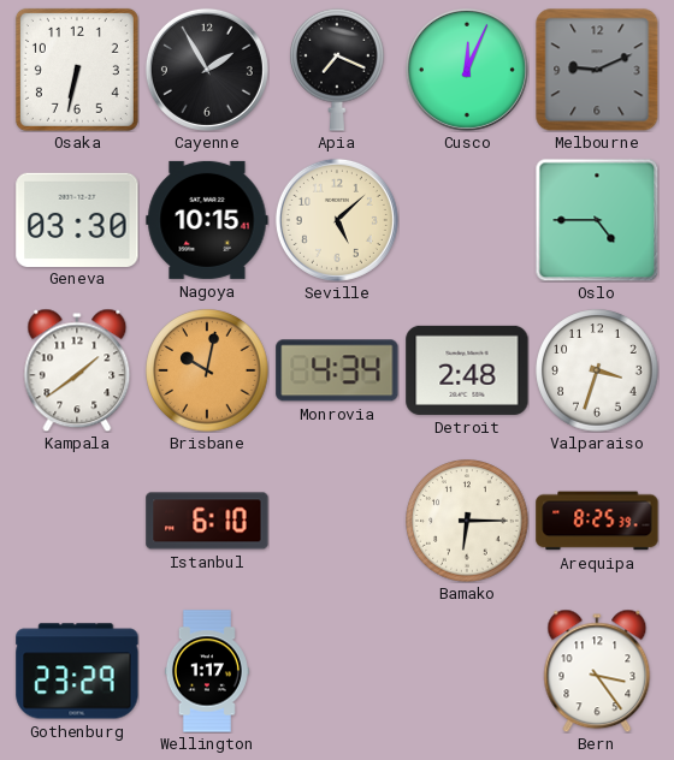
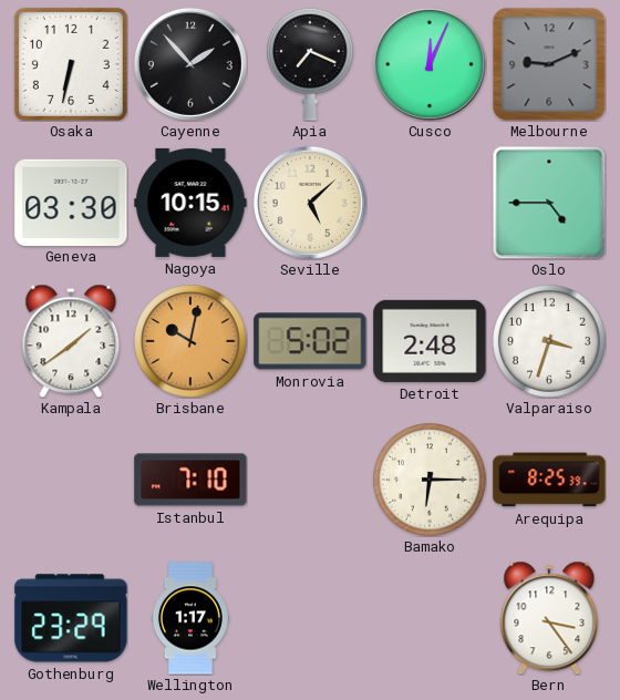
Cayenne: 1:55 -> 1:53 (190, 64)
Monrovia: 4:34 -> 5:02 (310, 341)
Istanbul: 6:10 -> 7:10 (190, 480)
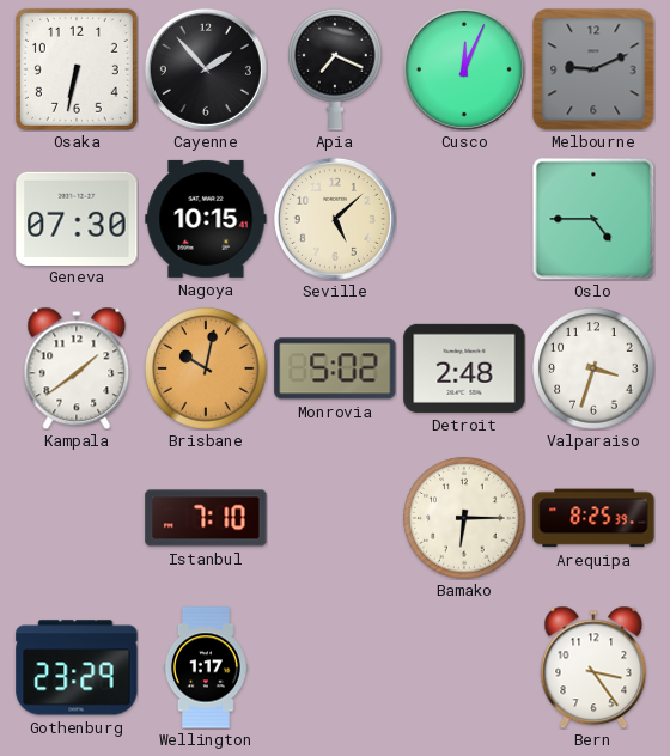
Geneva: 03:30 -> 07:30 (77, 218)
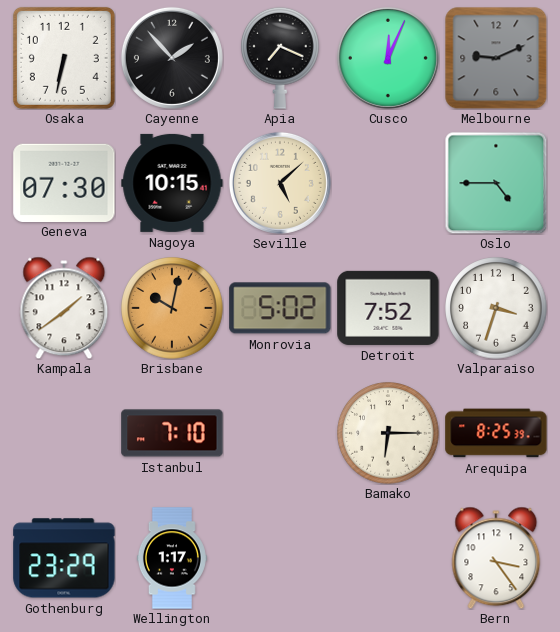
Detroit: 2:48 -> 7:52 (388, 308)
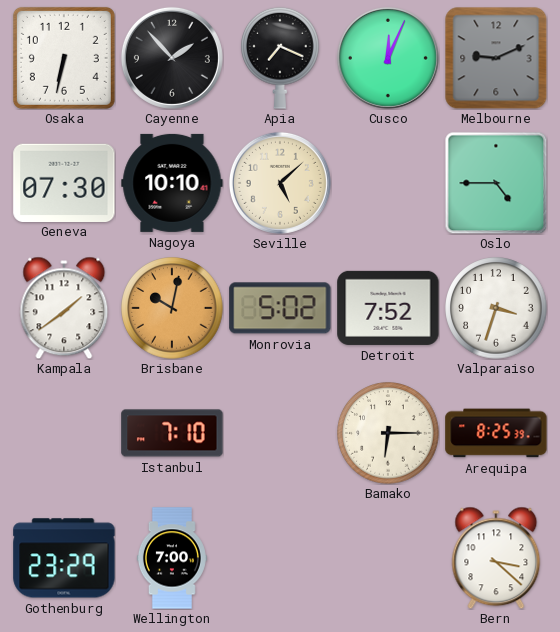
Nagoya: 10:15 -> 10:10 (172, 183)
Wellington: 1:17 -> 7:00 (172, 558)
Bern: 3:24 -> 3:22 (496, 558)
